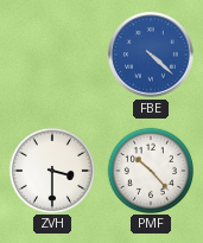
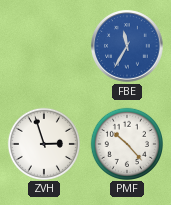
FBE: 4:22 -> 11:35 (127, 46)
ZVH: 3:30 -> 2:57 (43, 143)
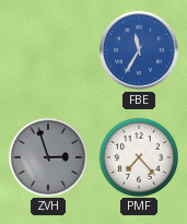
ZVH dial: white -> grey (47, 156)
PMF: 10:23 -> 7:23 (138, 156)
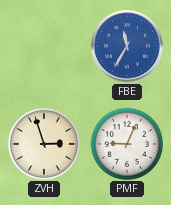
ZVH dial: grey -> cream (43, 143)
PMF: 7:23 -> 9:04 (126, 143)
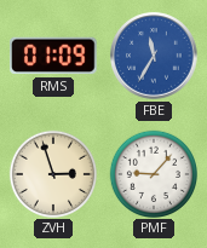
RMS: none -> 01:09 (53, 56)
PMF: 9:04 -> 9:07 (153, 173)
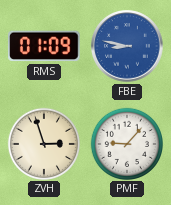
FBE: 11:35 -> 8:47 (127, 46)
